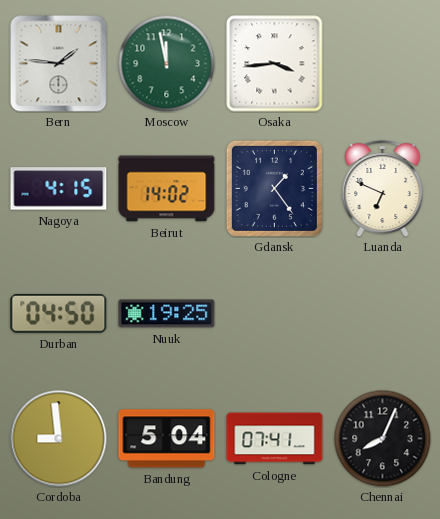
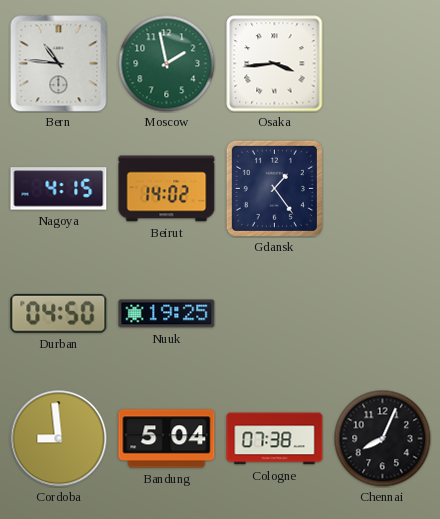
Bern: 1:46 -> 10:46 (59, 64)
Moscow: 11:58 -> 1:58 (166, 63)
Luanda: 6:49 -> none (383, 188)
Cologne: 07:41 -> 07:38 (275, 439)
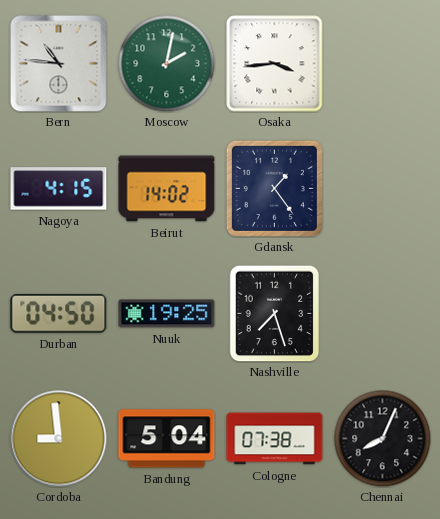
Moscow: 1:58 -> 2:02 (166, 63)
Nashville: none -> 7:27 (275, 313)
